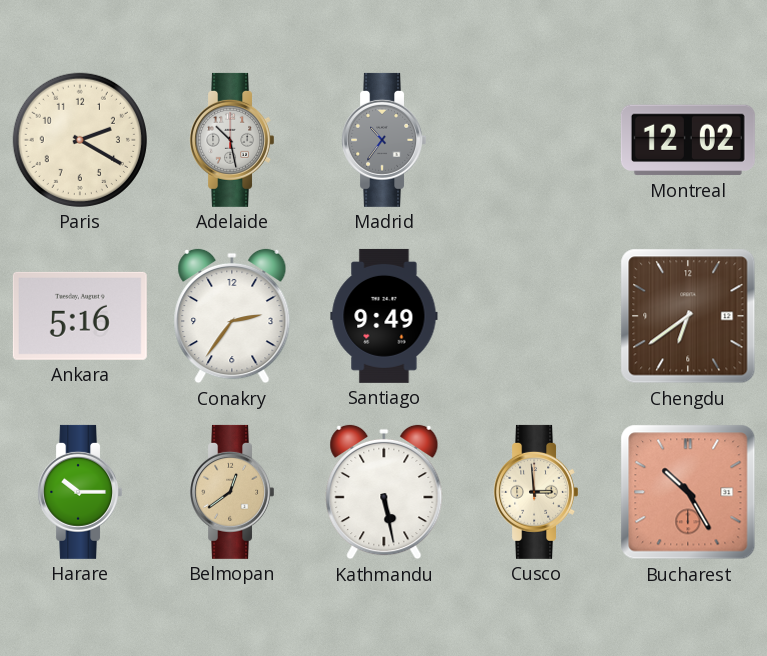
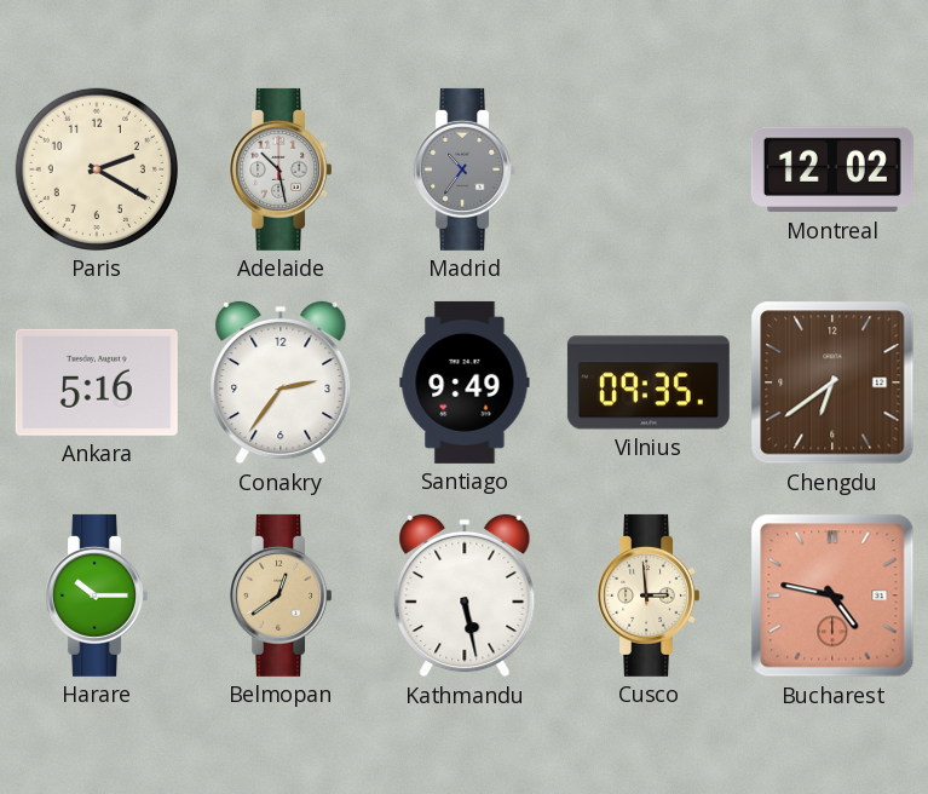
Vilnius: none -> 09:35 (649, 382)
Bucharest: 10:25 -> 4:47 (832, 595)
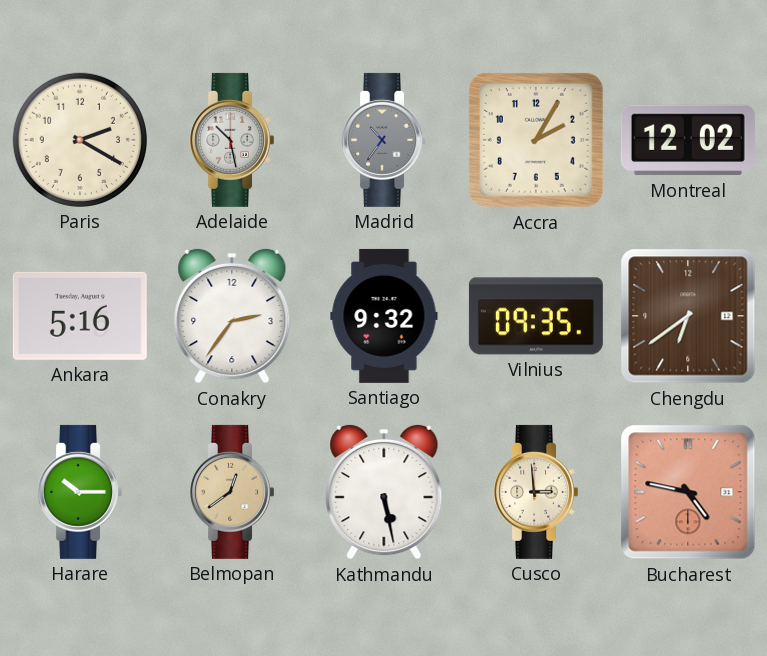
Accra: none -> 2:05 (536, 140)
Santiago: 9:49 -> 9:32 (384, 316)
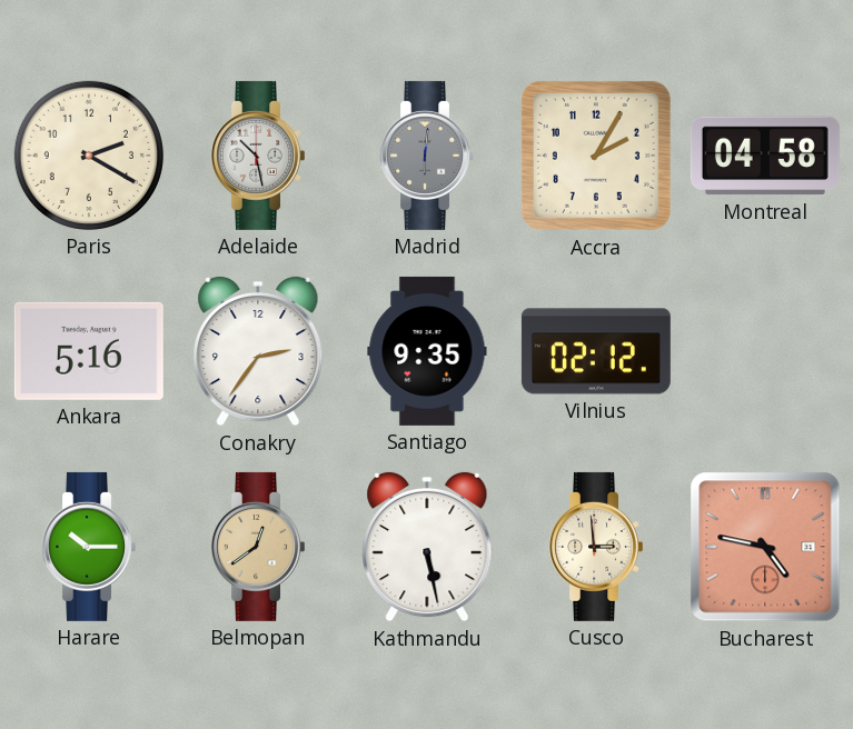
Madrid: 10:36 -> 6:01 (426, 156)
Montreal: 12:02 -> 04:58 (765, 156)
Santiago: 9:32 -> 9:35 (427, 351)
Vilnius: 09:35 -> 02:12 (596, 351)
Chengdu: 6:39 -> none (688, 316)
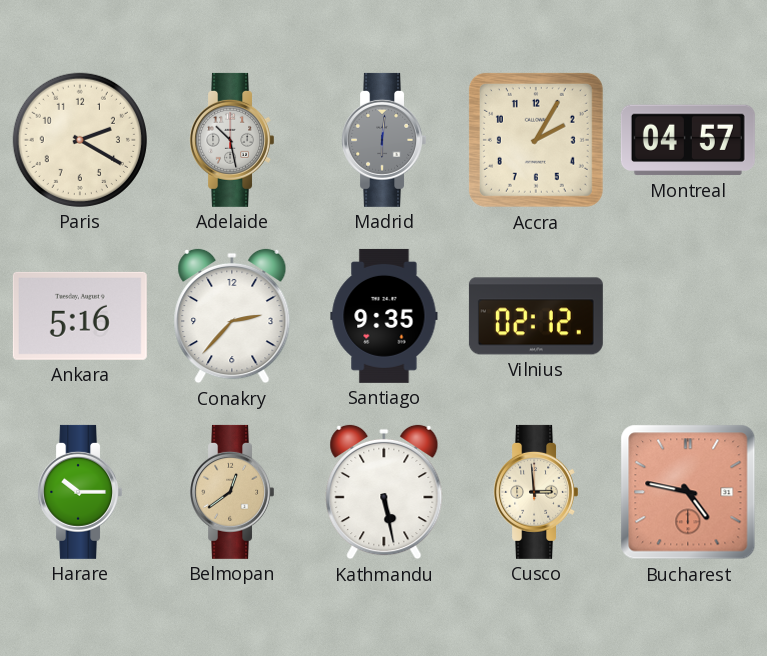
Montreal: 04:58 -> 04:57 (688, 140)
Conakry: 2:36 -> 2:37 (232, 316)
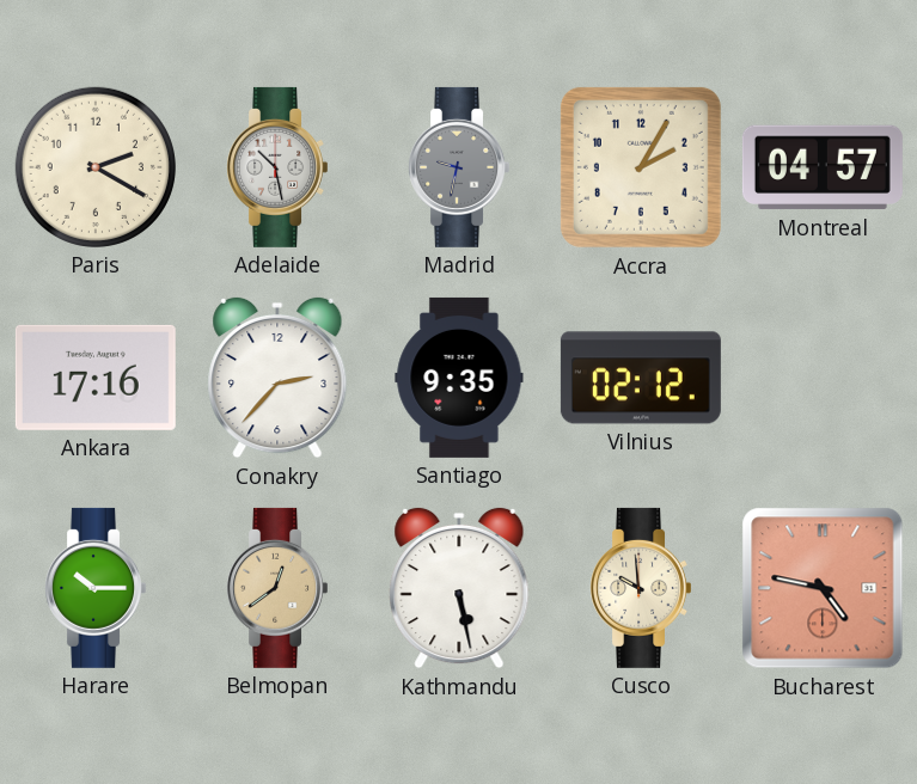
Madrid: 6:01 -> 9:32 (458, 167)
Ankara: 5:16 -> 17:16 (96, 378)
Cusco: 2:59 -> 9:59 (640, 588)
